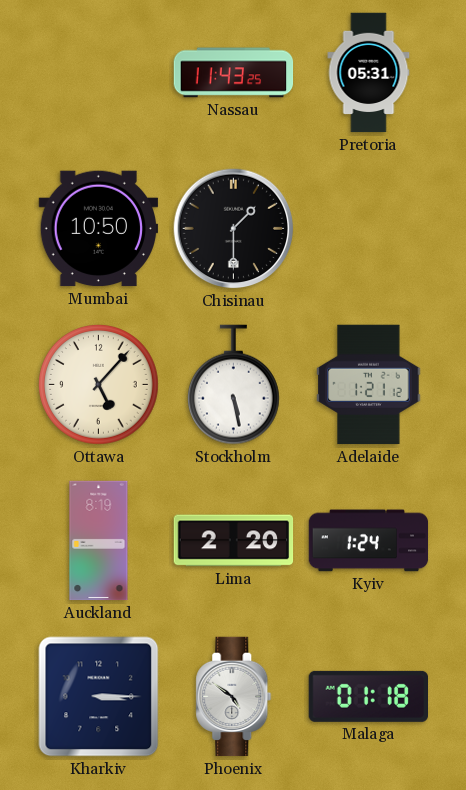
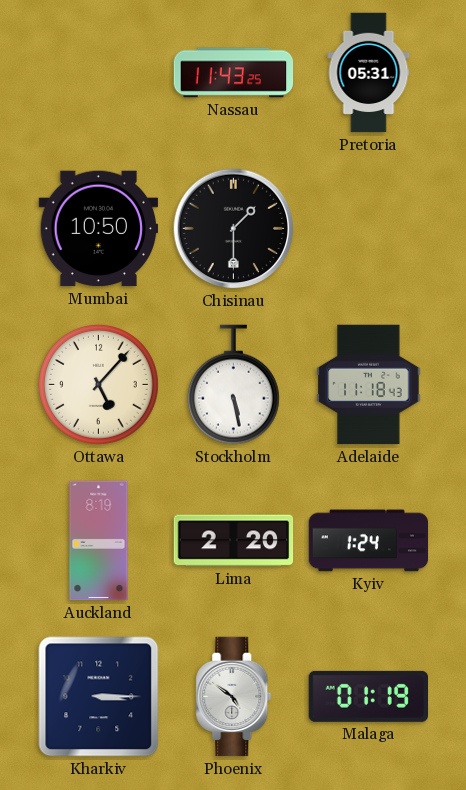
Adelaide: 1:21 -> 11:18 (369, 385)
Malaga: 01:18 -> 01:19 (368, 696)
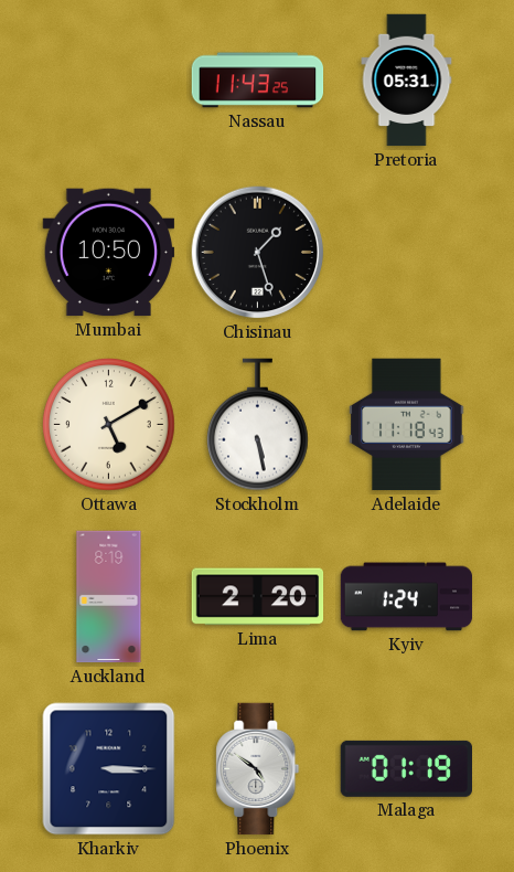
Chisinau: 1:30 -> 1:27 (258, 253)
Ottawa: 5:07 -> 5:10 (109, 425)
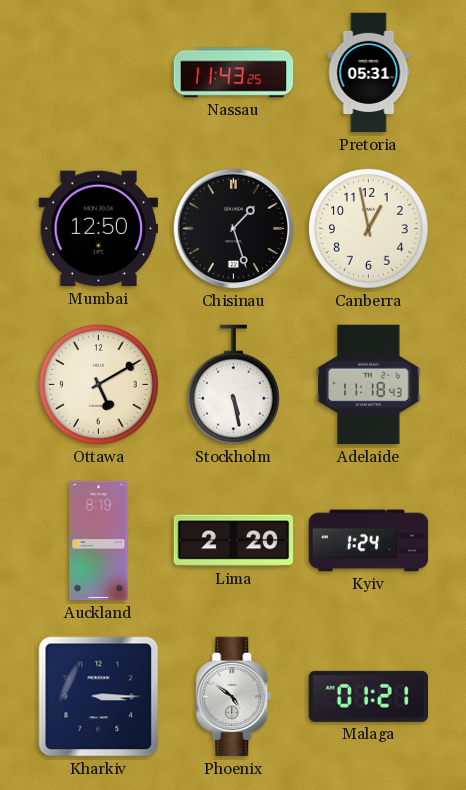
Mumbai: 10:50 -> 12:50 (99, 229)
Canberra: none -> 12:58 (369, 229)
Malaga: 01:19 -> 01:21 (368, 696)
